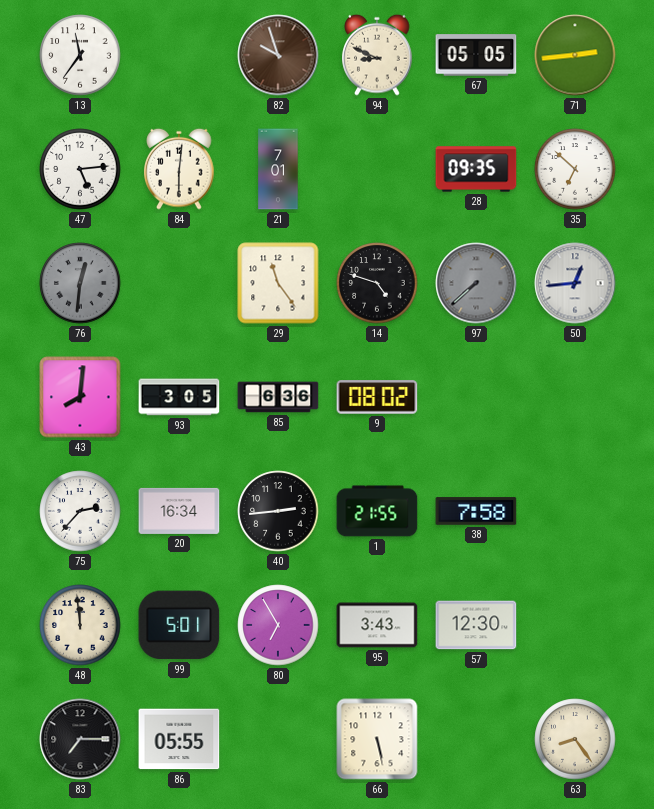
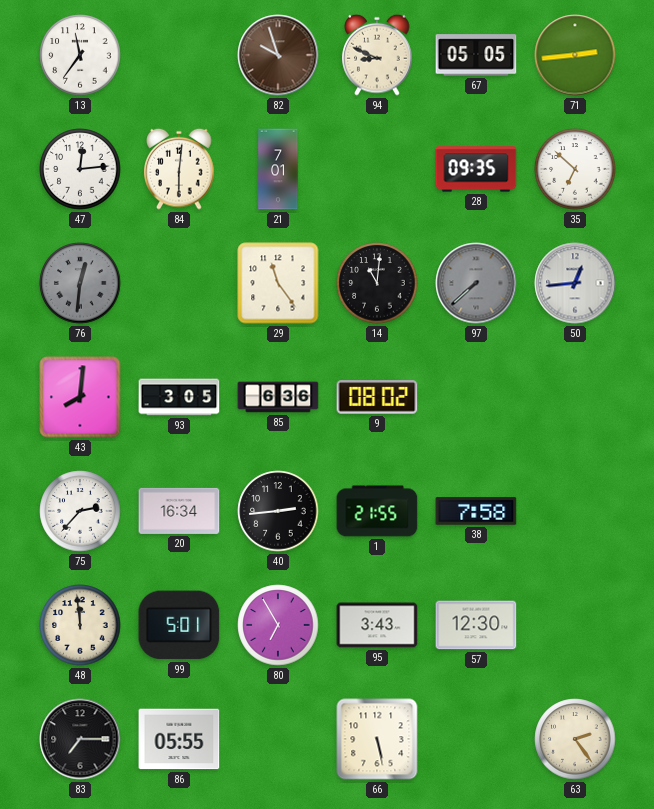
47: 5:14 -> 12:14 (80, 169)
14: 4:48 -> 11:01 (377, 283)
63: 8:24 -> 2:24 (575, 739)
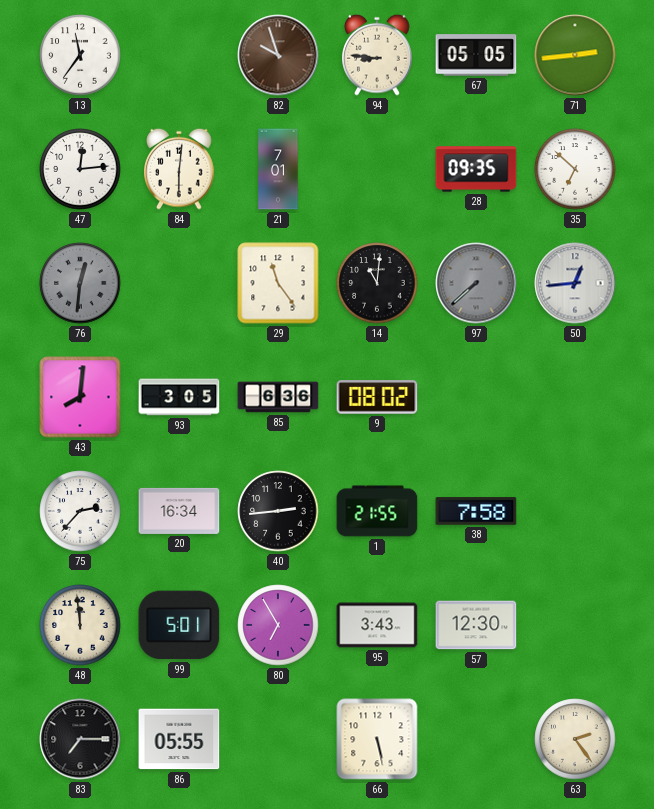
94: 8:49 -> 8:46 (377, 55)
